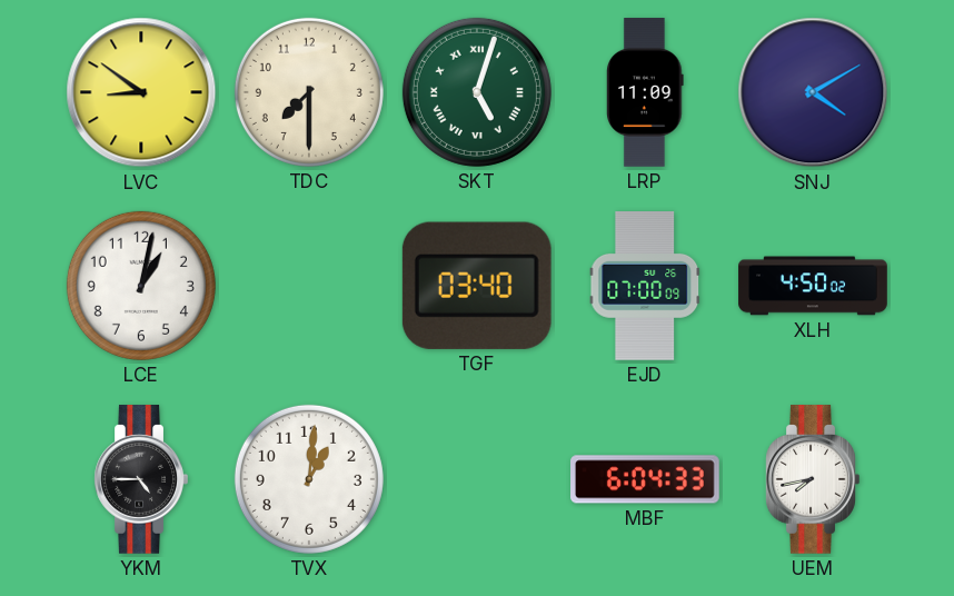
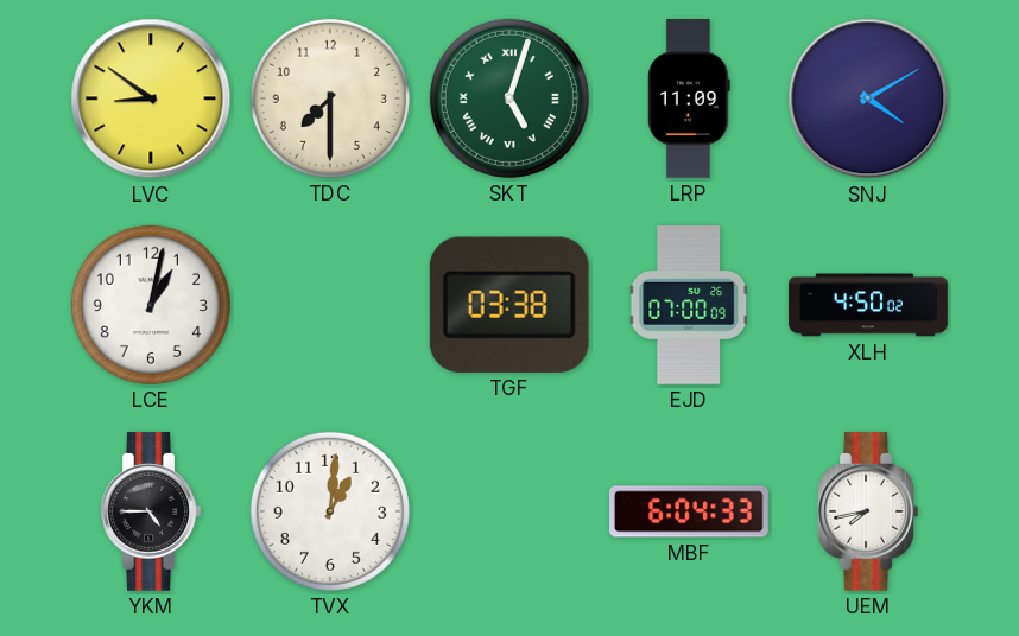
TGF: 03:40 -> 03:38 (509, 305)
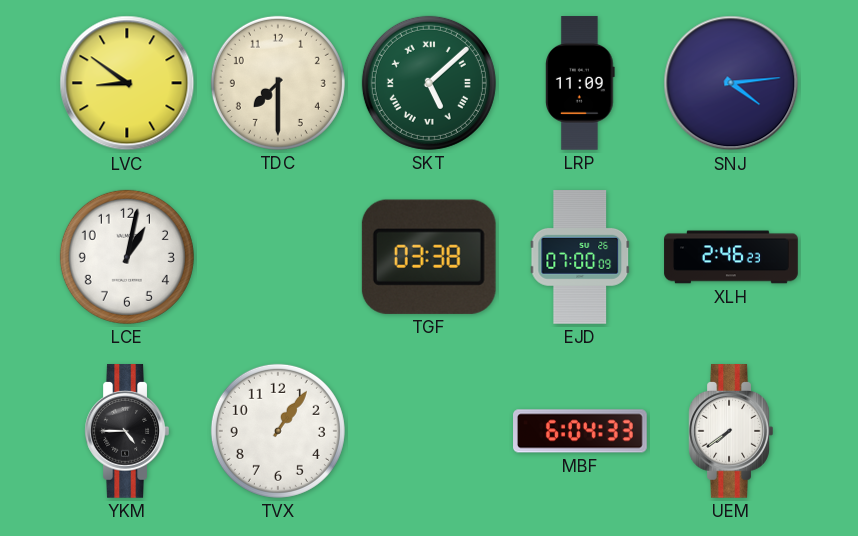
SKT: 5:03 -> 5:08 (429, 83)
SNJ: 4:10 -> 4:14 (731, 83)
XLH: 4:50 -> 2:46 (731, 257)
TVX: 1:01 -> 1:06 (278, 431)
UEM: 7:43 -> 7:39 (731, 432)
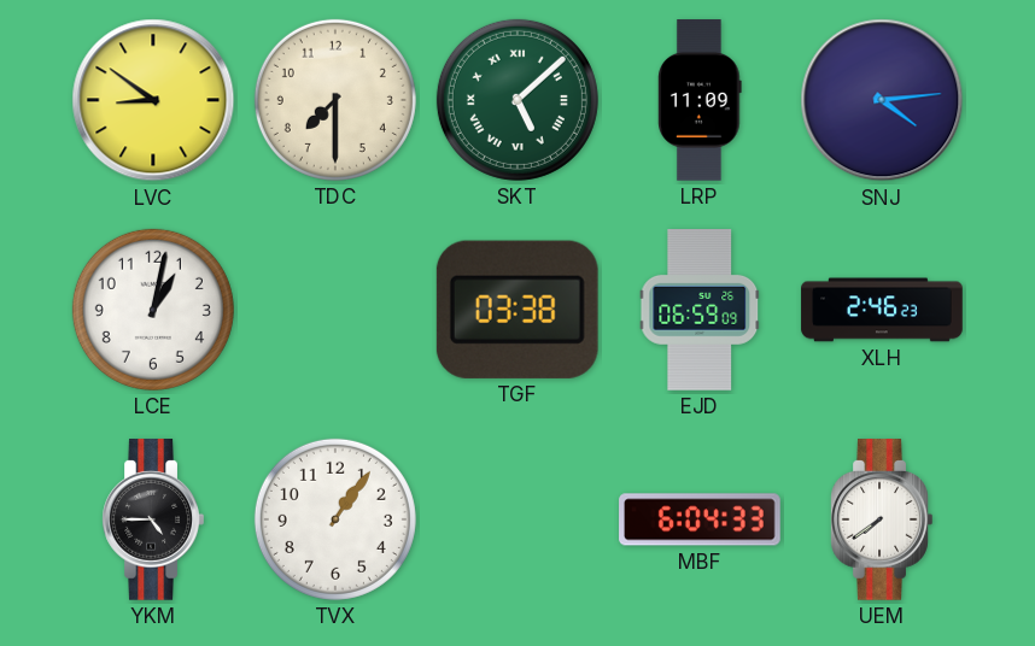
EJD: 07:00 -> 06:59 (700, 311)
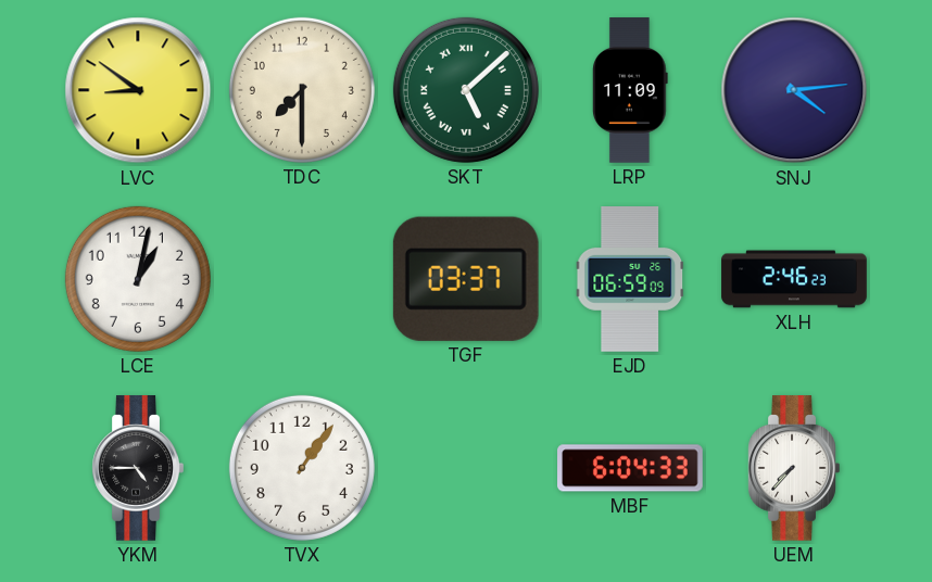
TGF: 03:38 -> 03:37 (466, 279)
UEM: 7:39 -> 7:37 (794, 469)
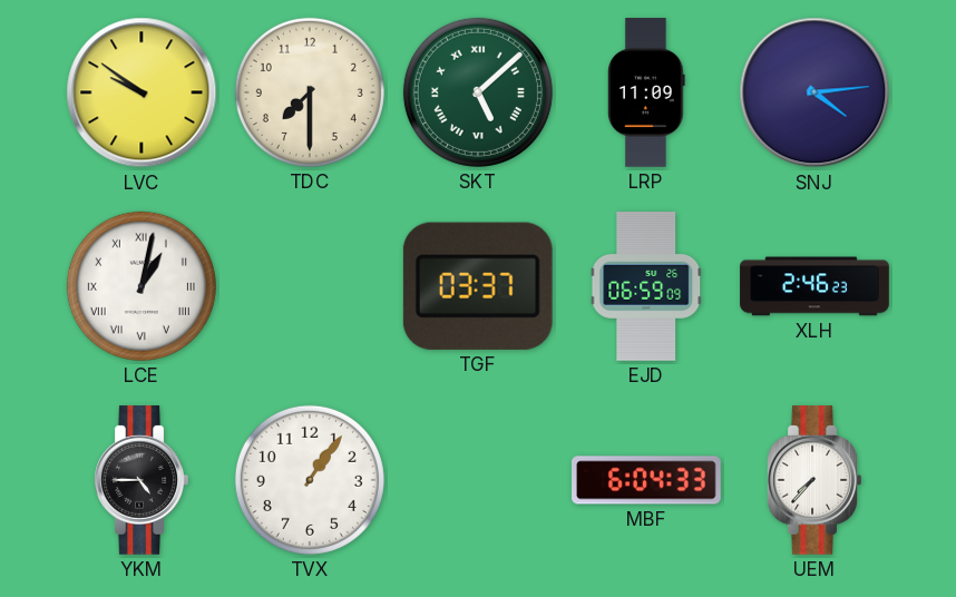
LVC: 8:51 -> 9:51 (142, 92)
LCE numerals: Arabic -> Roman (142, 286)
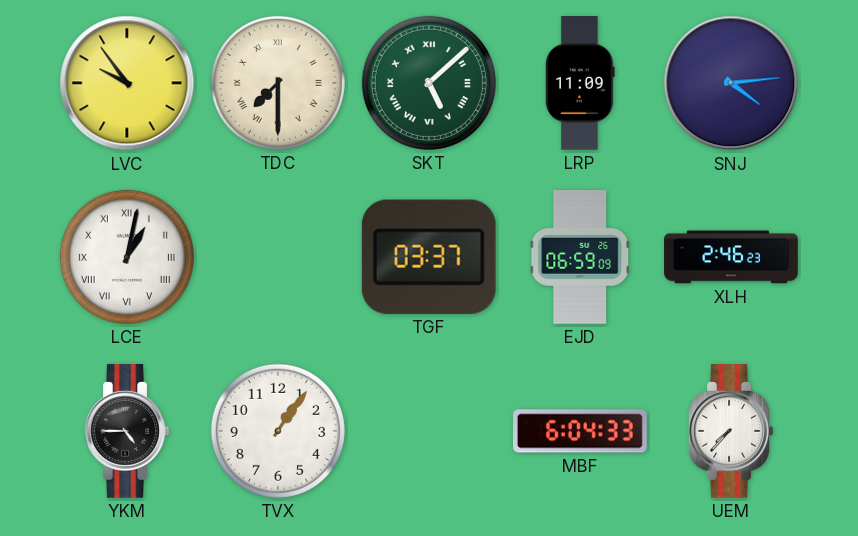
LVC: 9:51 -> 9:54 (127, 83)
TDC numerals: Arabic -> Roman (278, 83)
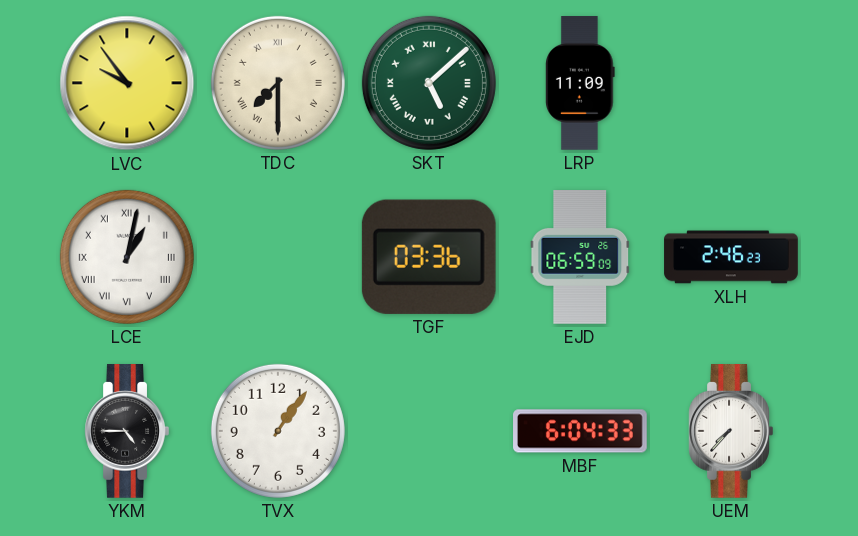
SNJ: 4:14 -> none (731, 83)
TGF: 03:37 -> 03:36 (429, 257)
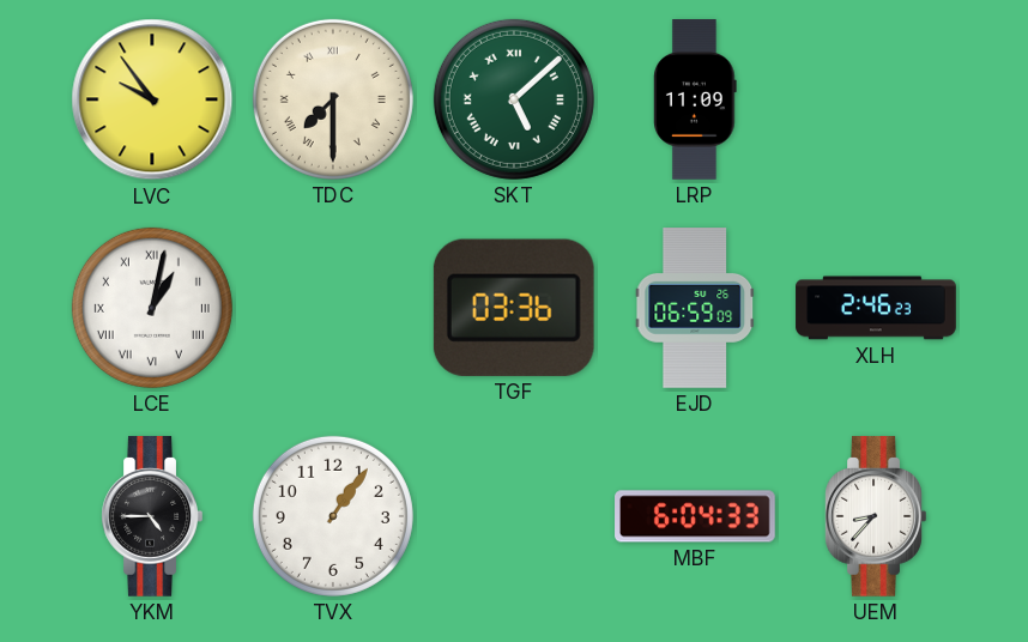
UEM: 7:37 -> 8:37 (876, 517)
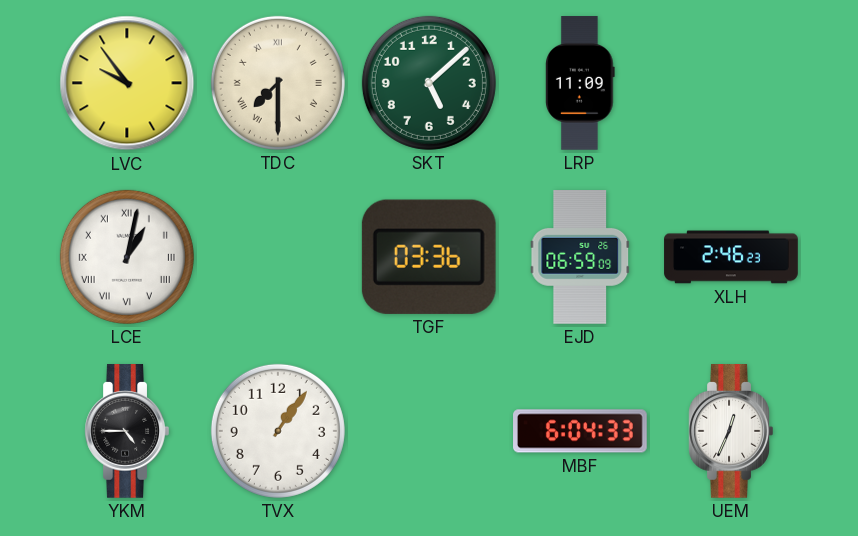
SKT numerals: Roman -> Arabic (429, 83)
UEM: 8:37 -> 12:34 (731, 432)
